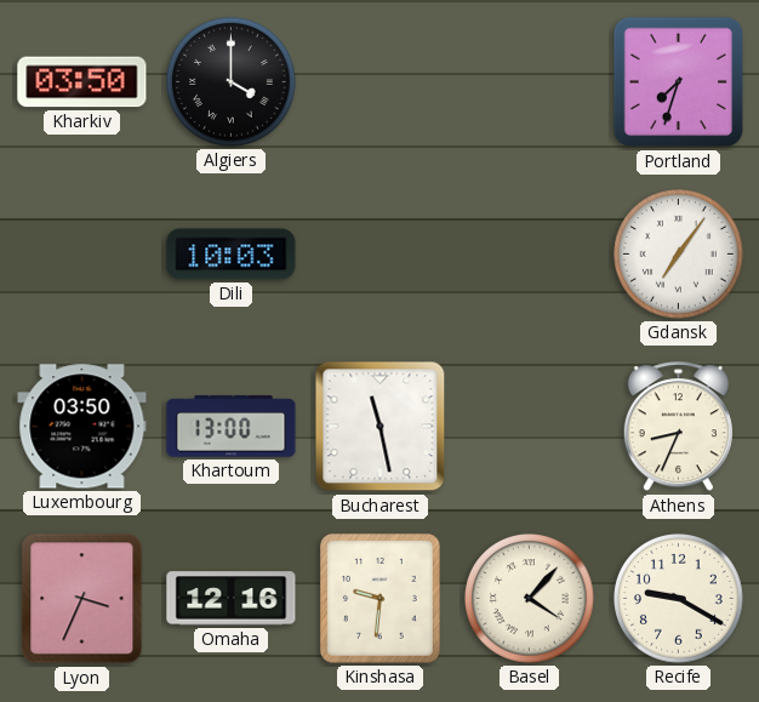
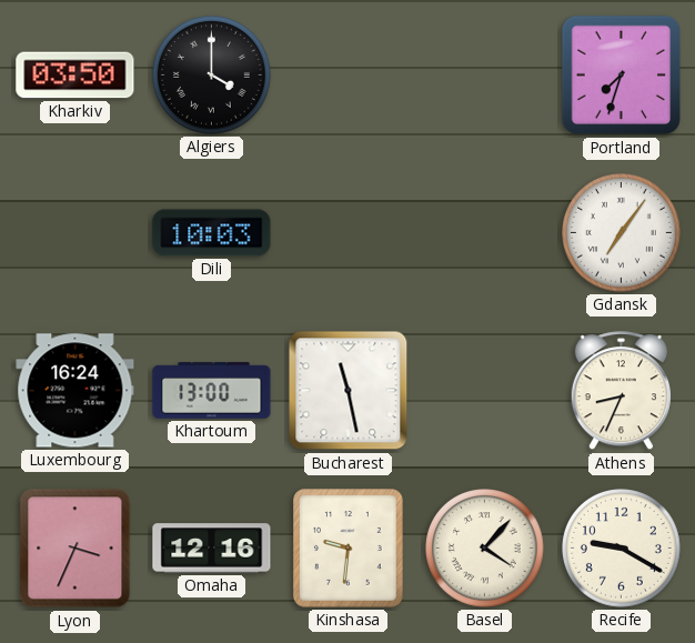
Luxembourg: 03:50 -> 16:24 (75, 391)
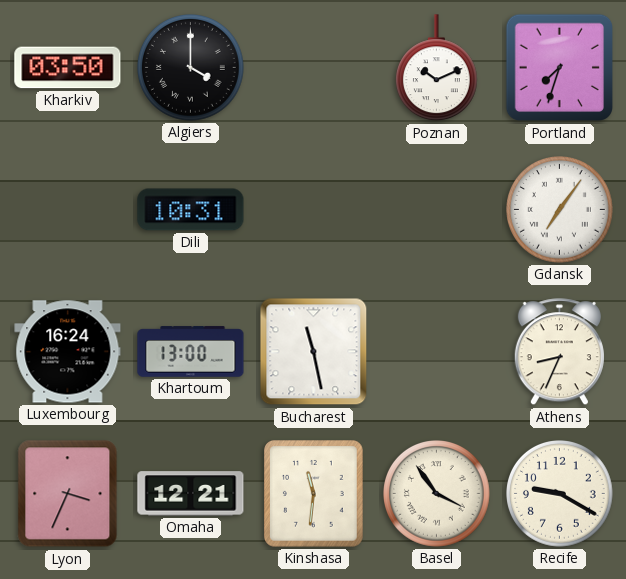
Poznan: none -> 10:11 (436, 68)
Dili: 10:03 -> 10:31 (191, 210)
Omaha: 12:16 -> 12:21 (191, 494)
Kinshasa: 9:31 -> 11:31 (314, 494)
Basel: 4:07 -> 3:54 (437, 494)
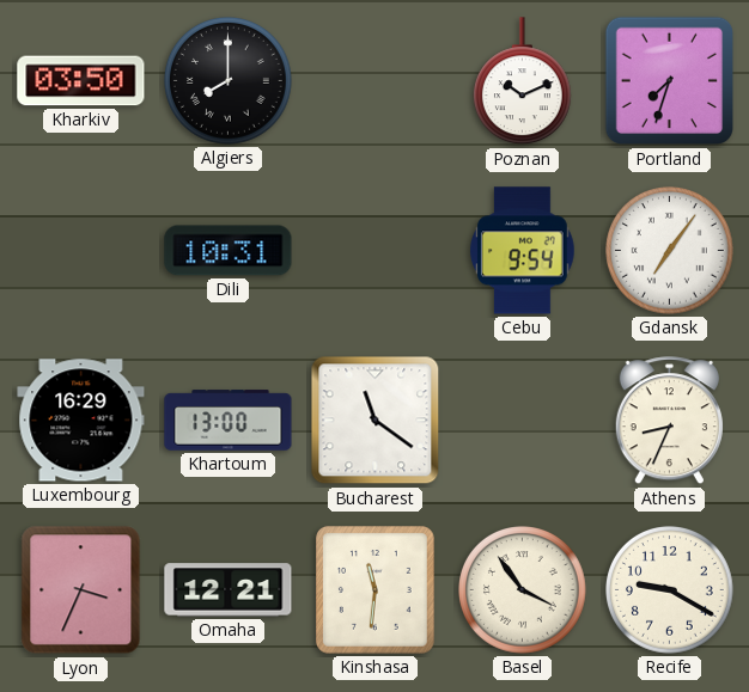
Algiers: 4:00 -> 8:00 (229, 81)
Cebu: none -> 9:54 (522, 251)
Luxembourg: 16:24 -> 16:29 (81, 421)
Bucharest: 11:28 -> 11:21 (376, 421)
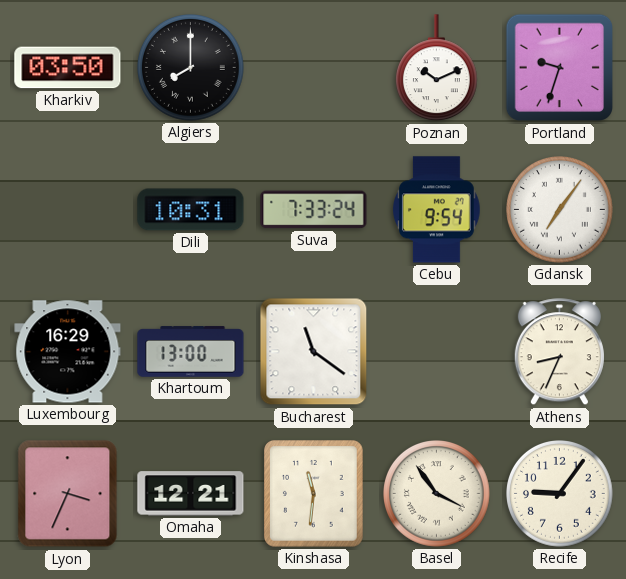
Portland: 7:33 -> 9:33 (560, 68)
Suva: none -> 7:33 (314, 210)
Recife: 9:20 -> 9:06 (560, 494)
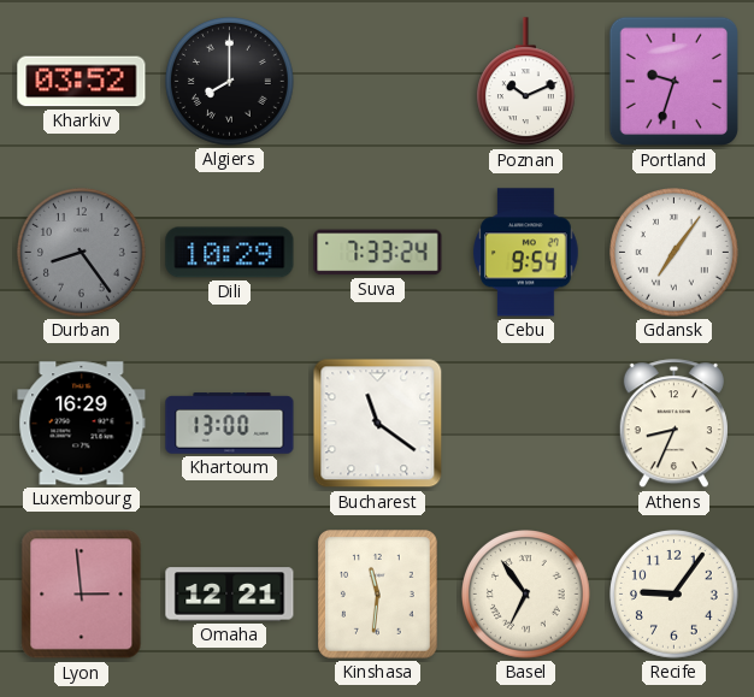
Kharkiv: 03:50 -> 03:52 (82, 82)
Durban: none -> 8:24 (82, 253)
Dili: 10:31 -> 10:29 (230, 253)
Lyon: 3:34 -> 2:59 (82, 595)
Basel: 3:54 -> 6:54 (526, 595)
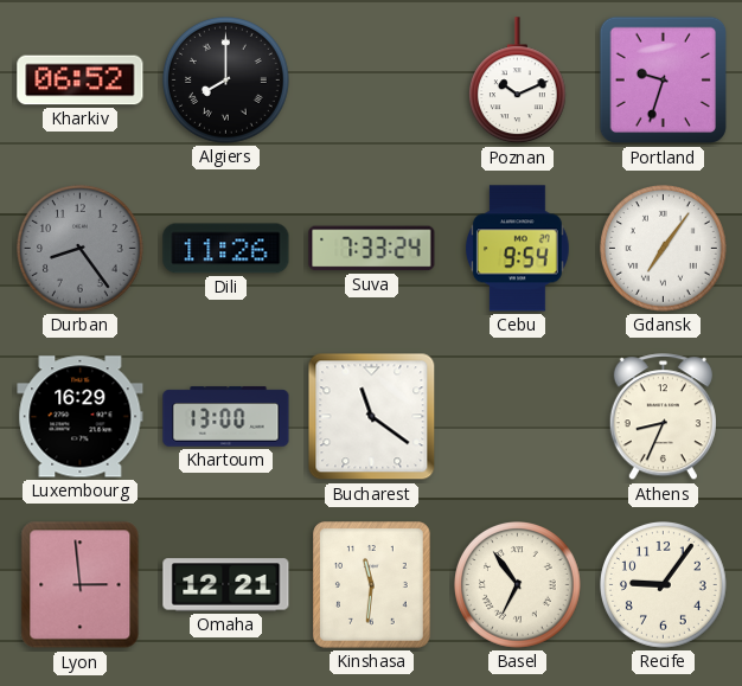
Kharkiv: 03:52 -> 06:52 (81, 81)
Dili: 10:29 -> 11:26 (226, 249)
